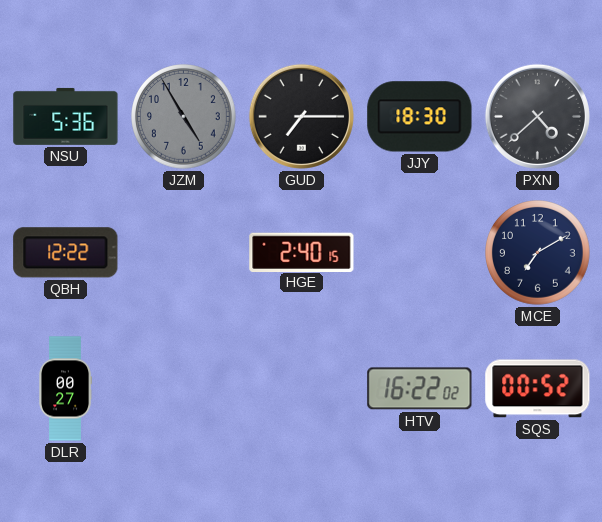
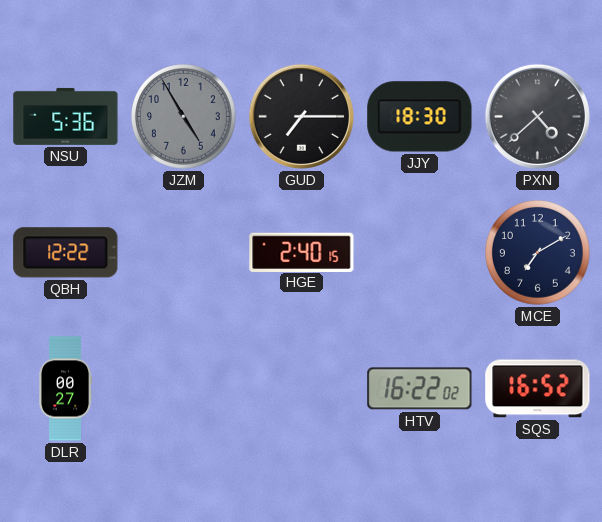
SQS: 00:52 -> 16:52 (538, 389)
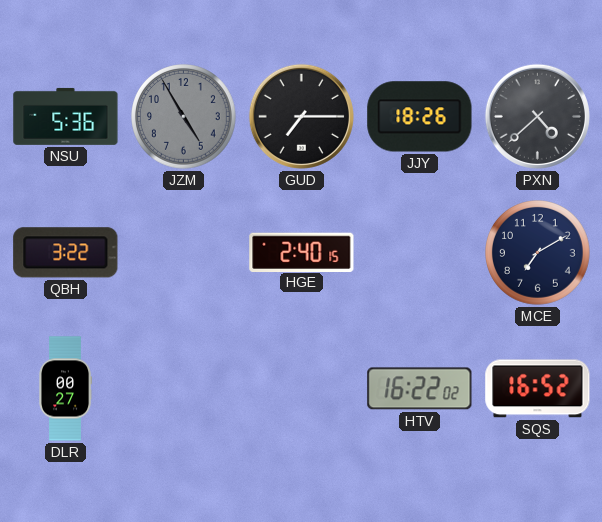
JJY: 18:30 -> 18:26 (420, 117)
QBH: 12:22 -> 3:22 (66, 253)
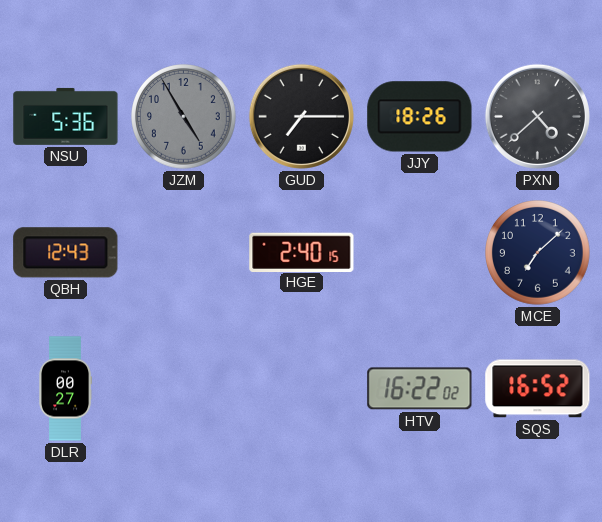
QBH: 3:22 -> 12:43 (66, 253)
MCE: 7:10 -> 7:08 (538, 253)
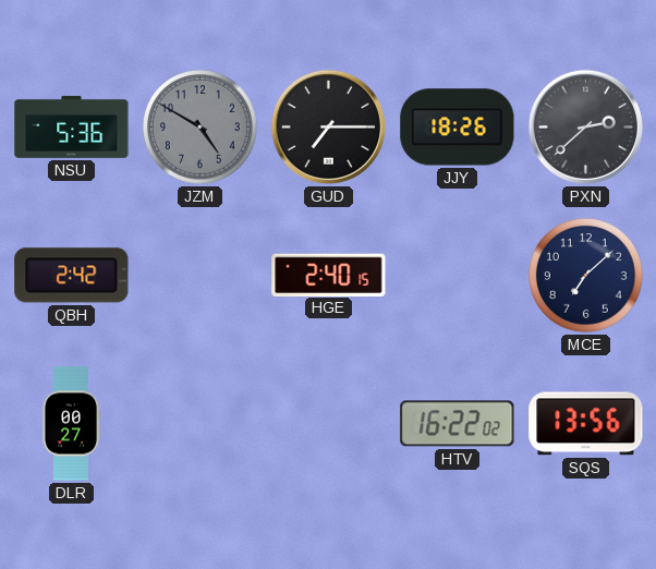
JZM: 4:55 -> 4:50 (201, 128)
PXN: 4:38 -> 2:38 (585, 126)
QBH: 12:43 -> 2:42 (72, 276)
SQS: 16:52 -> 13:56 (586, 424)
